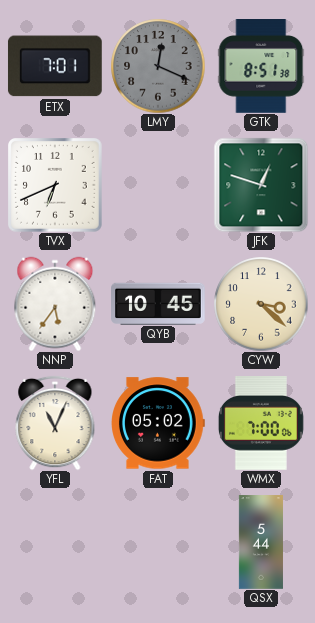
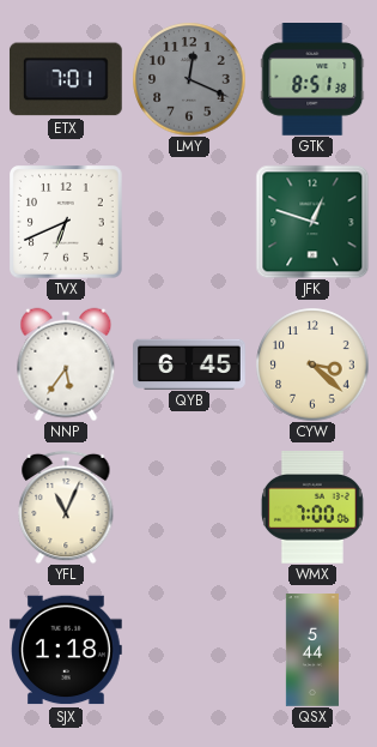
QYB: 10:45 -> 6:45 (189, 363)
FAT: 05:02 -> none (159, 423)
SJX: none -> 1:18 (67, 650)
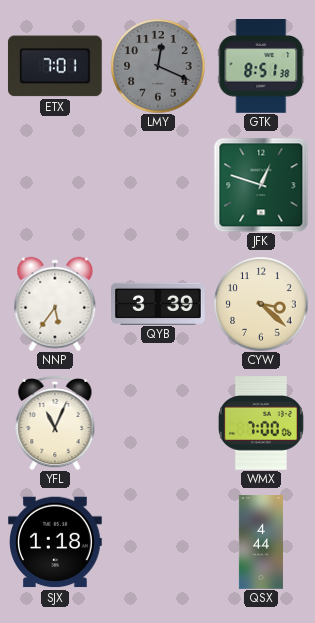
TVX: 6:41 -> none (66, 222)
QYB: 6:45 -> 3:39 (158, 303)
QSX: 5:44 -> 4:44 (261, 542)
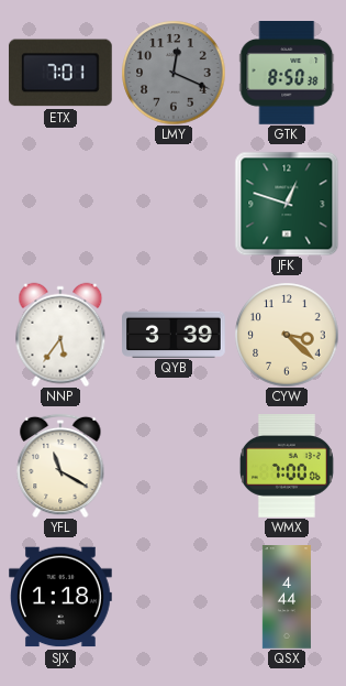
GTK: 8:51 -> 8:50 (287, 74)
YFL: 11:04 -> 11:20 (60, 466)
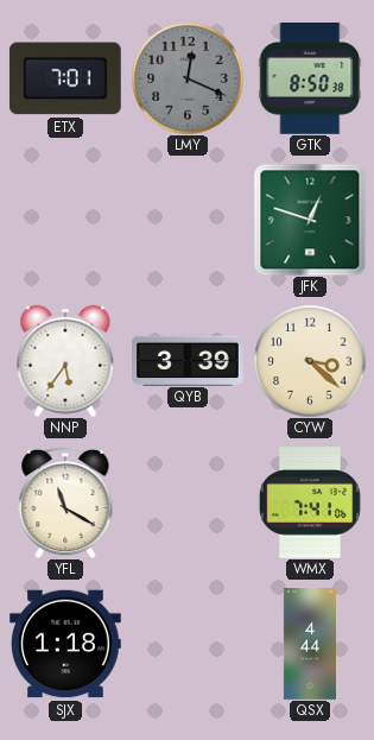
WMX: 7:00 -> 7:41 (310, 504)
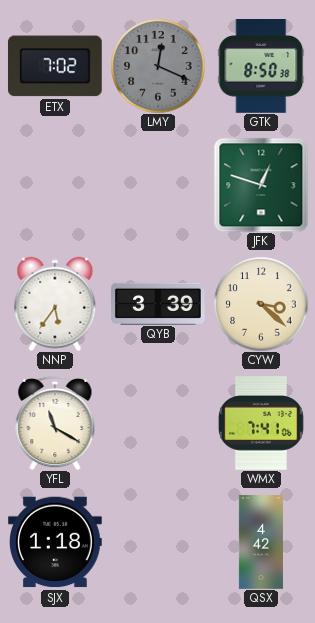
ETX: 7:01 -> 7:02 (55, 66)
QSX: 4:44 -> 4:42 (261, 542)
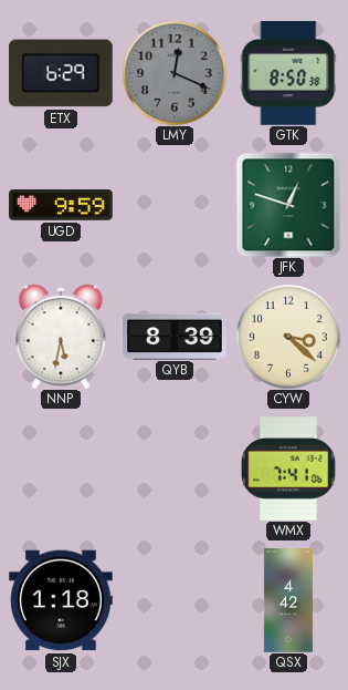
ETX: 7:02 -> 6:29 (61, 73)
UGD: none -> 9:59 (61, 205)
NNP: 5:36 -> 5:32 (61, 337)
QYB: 3:39 -> 8:39 (175, 336)
YFL: 11:20 -> none (55, 423)
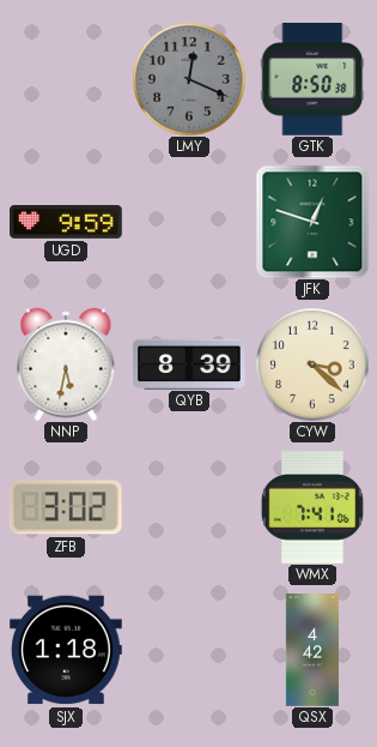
ETX: 6:29 -> none (61, 73)
ZFB: none -> 3:02 (66, 507)
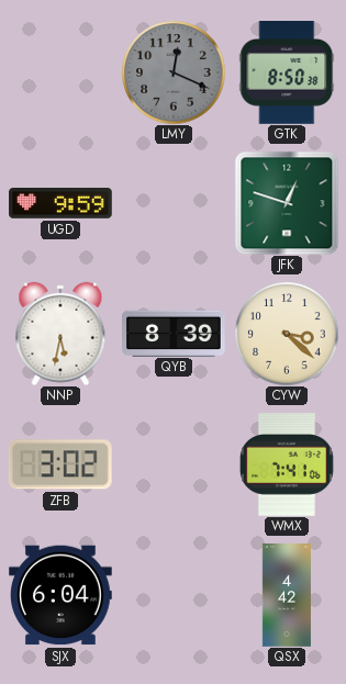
SJX: 1:18 -> 6:04 (62, 595)
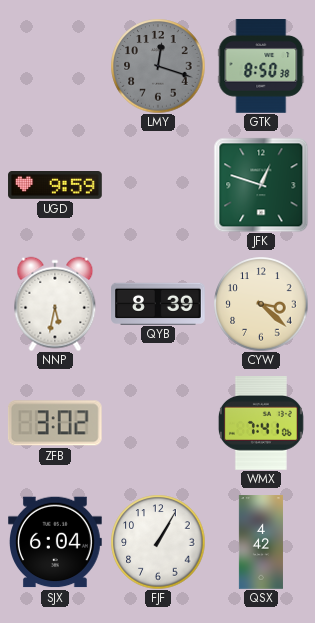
LMY: 12:19 -> 12:18 (158, 66)
FJF: none -> 1:05 (158, 542)
